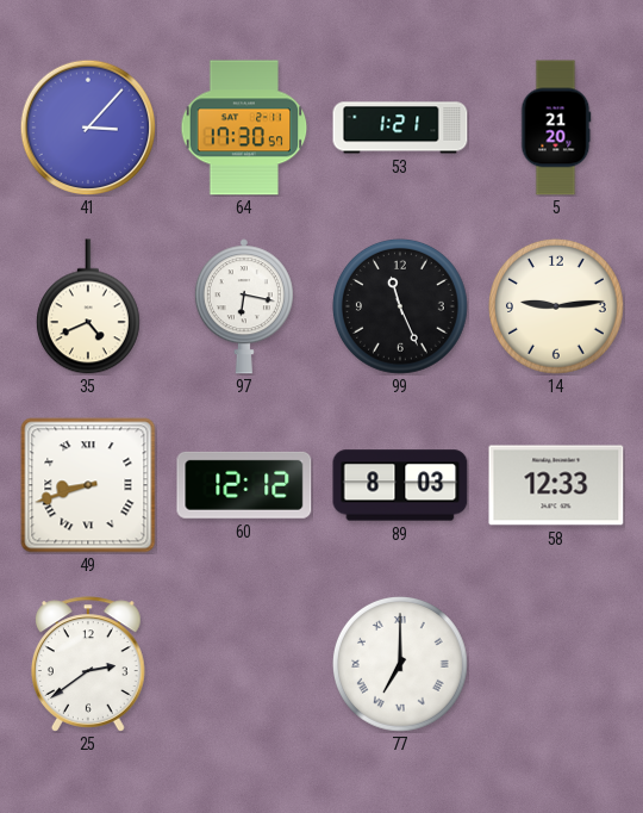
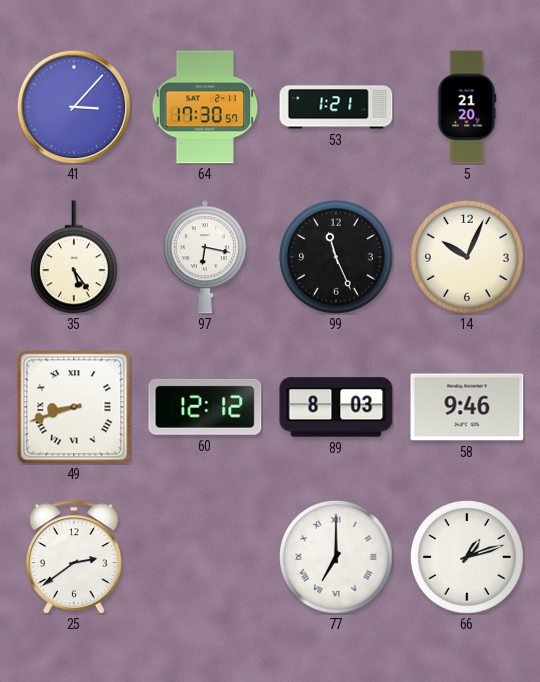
35: 4:41 -> 5:24 (74, 257)
14: 9:14 -> 10:04 (468, 258)
58: 12:33 -> 9:46 (467, 407)
66: none -> 1:12 (468, 558)
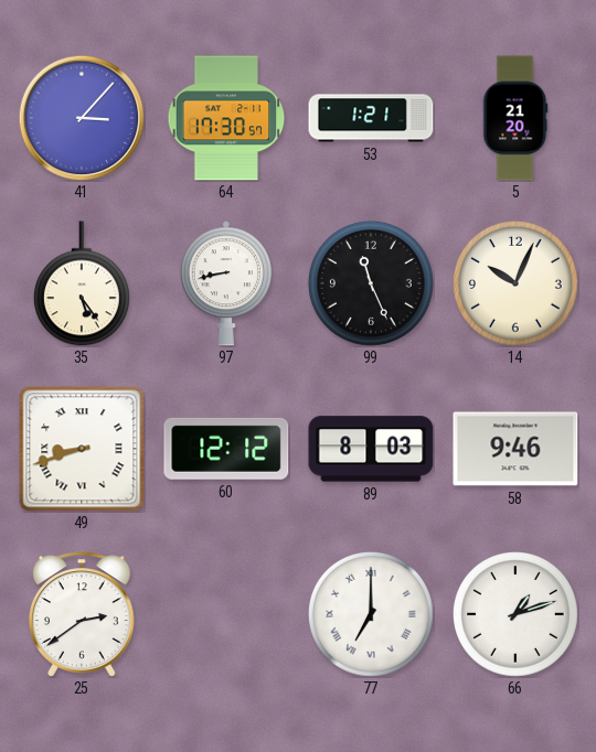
97: 6:17 -> 8:43 (226, 283)
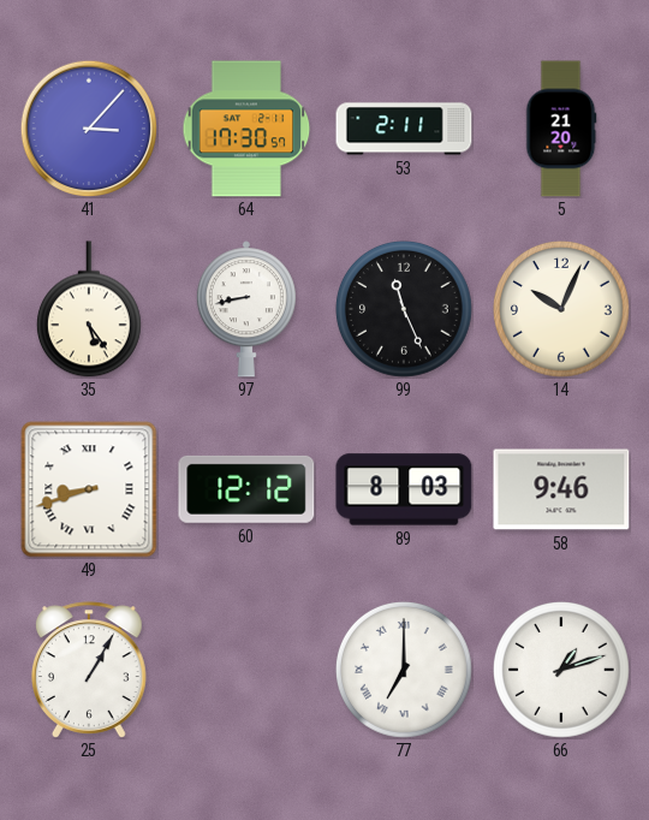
53: 1:21 -> 2:11 (404, 129)
25: 2:39 -> 1:05 (90, 670)
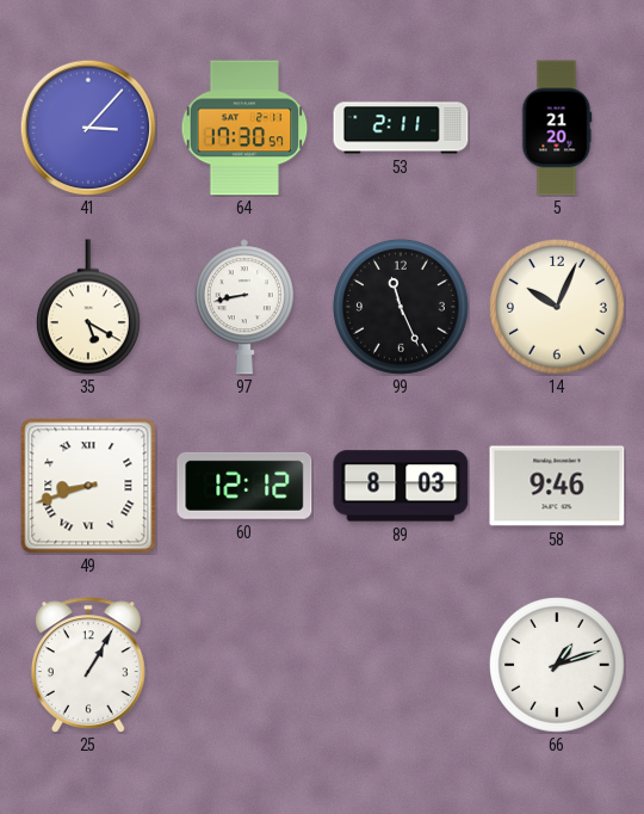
35: 5:24 -> 5:20 (88, 307)
77: 7:00 -> none (405, 671)
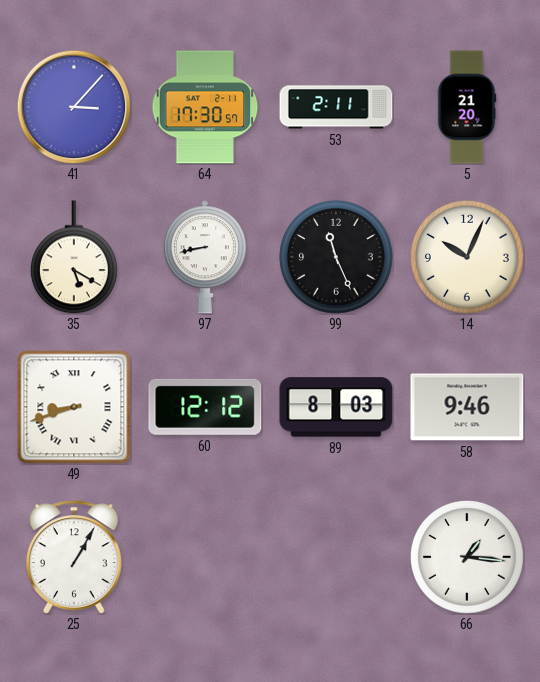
66: 1:12 -> 1:16 (468, 558)
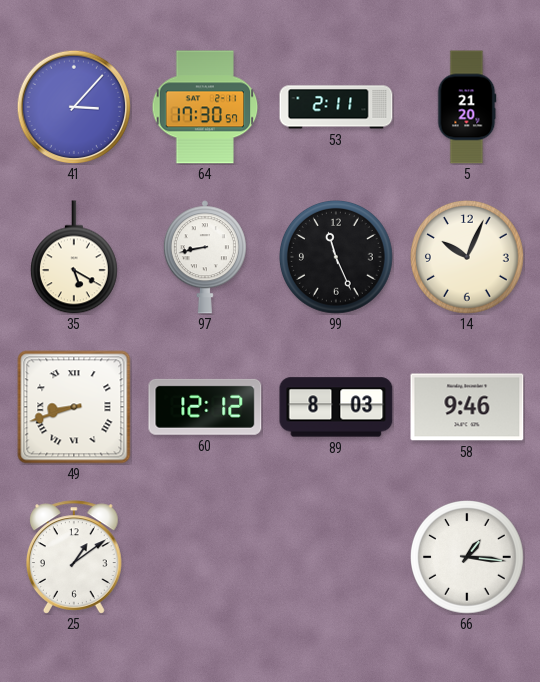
25: 1:05 -> 1:09 (75, 557)
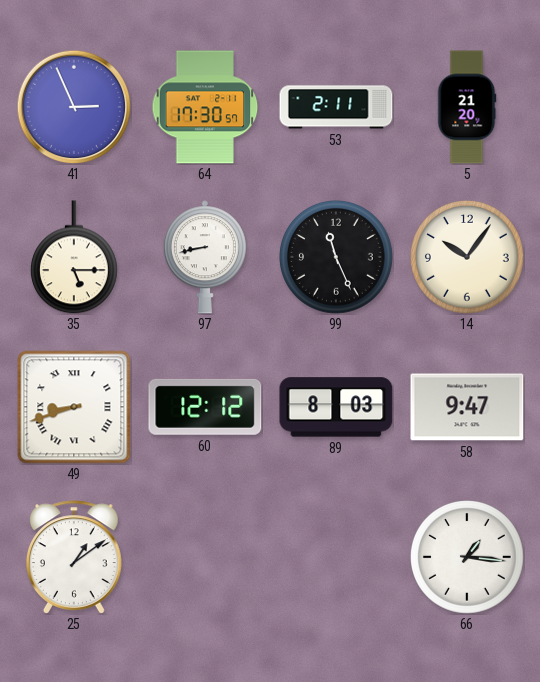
41: 3:07 -> 2:56 (74, 107)
35: 5:20 -> 5:15 (74, 257)
14: 10:04 -> 10:06 (468, 258)
58: 9:46 -> 9:47 (467, 407)
